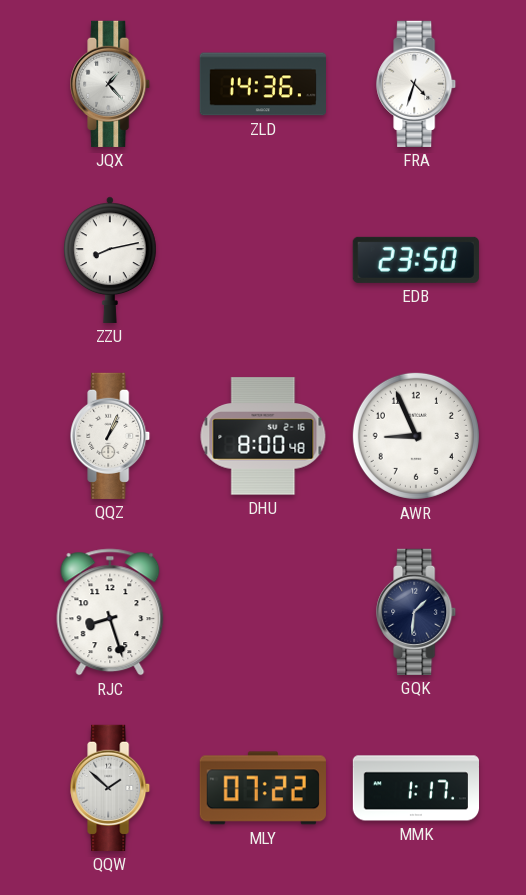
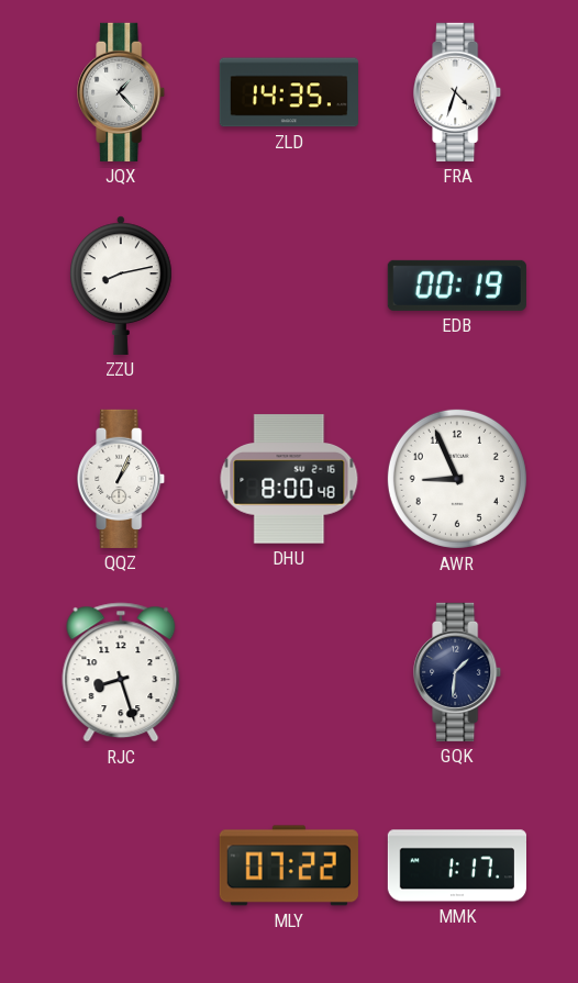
ZLD: 14:36 -> 14:35 (289, 92)
EDB: 23:50 -> 00:19 (457, 286)
QQW: 1:52 -> none (111, 788)
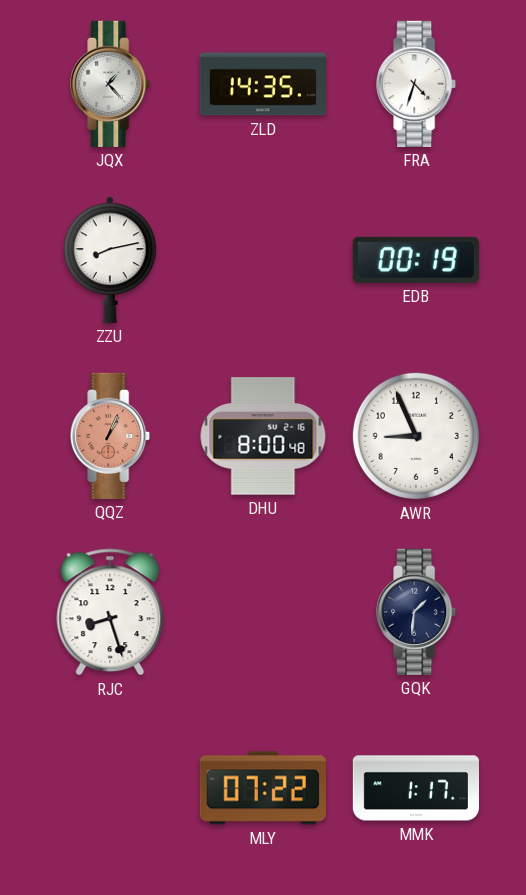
QQZ dial: white -> salmon (111, 436)
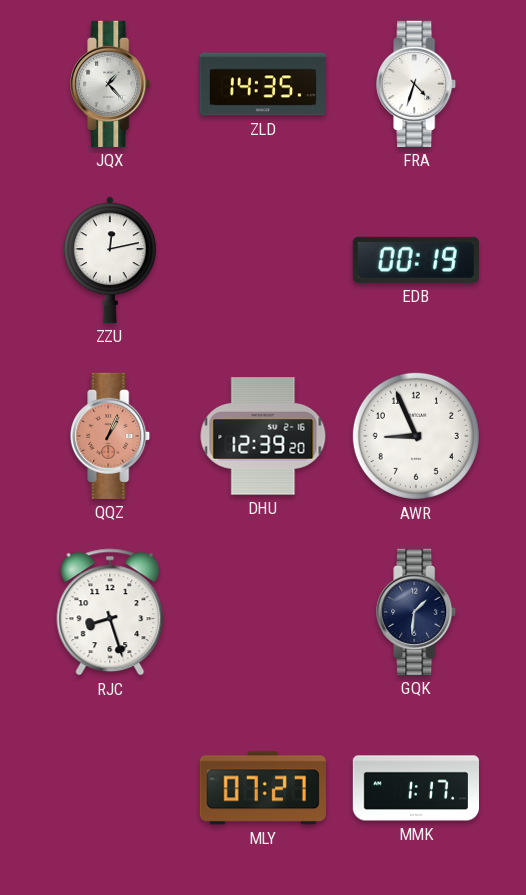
ZZU: 8:13 -> 12:13 (111, 260)
DHU: 8:00 -> 12:39 (263, 436)
MLY: 07:22 -> 07:27 (263, 788)
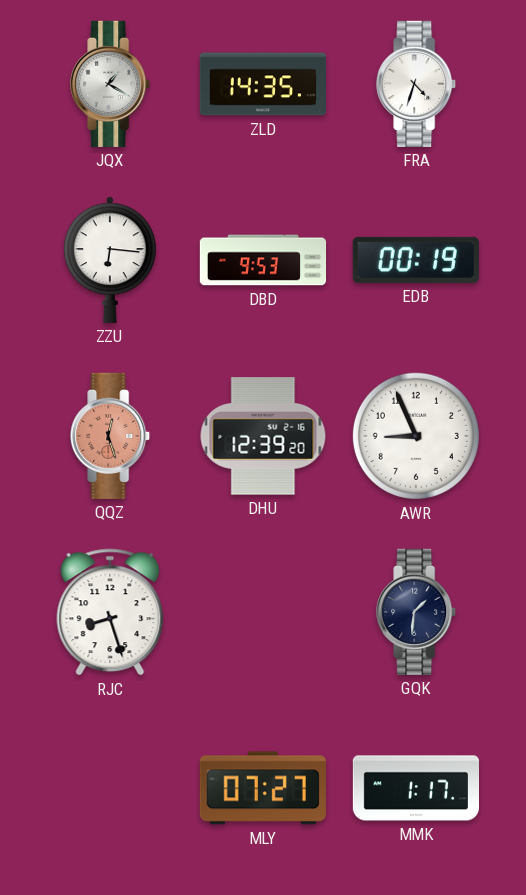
JQX: 1:23 -> 1:20 (111, 84)
ZZU: 12:13 -> 6:16 (111, 260)
DBD: none -> 9:53 (263, 260)
QQZ: 1:04 -> 12:27 (111, 436)
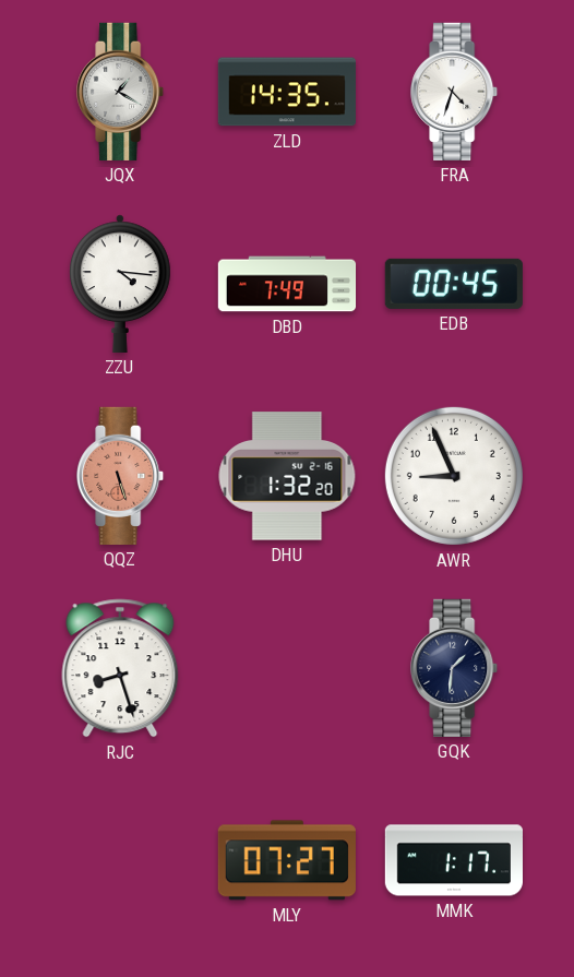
ZZU: 6:16 -> 4:16 (121, 284)
DBD: 9:53 -> 7:49 (287, 284)
EDB: 00:19 -> 00:45 (454, 284)
QQZ: 12:27 -> 5:27 (121, 476)
DHU: 12:39 -> 1:32 (287, 476)
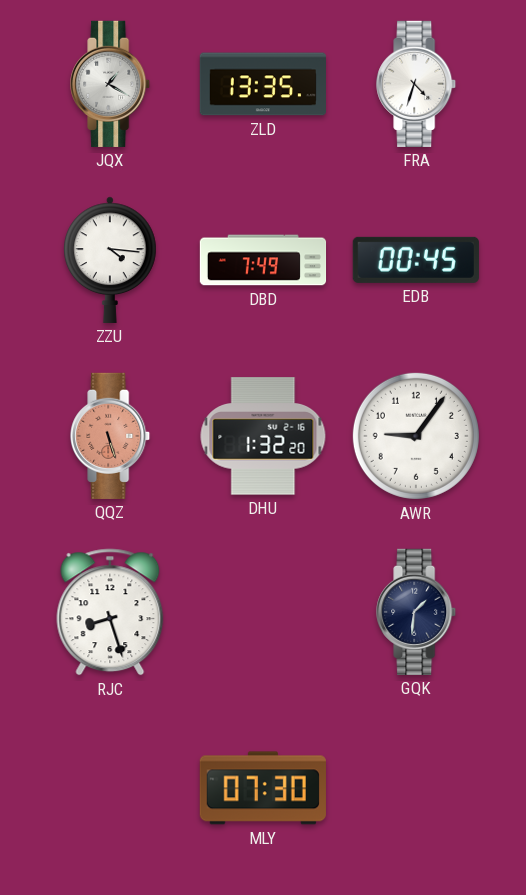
ZLD: 14:35 -> 13:35 (263, 84)
AWR: 8:56 -> 9:06 (416, 436)
MLY: 07:27 -> 07:30 (263, 788)
MMK: 1:17 -> none (453, 860)
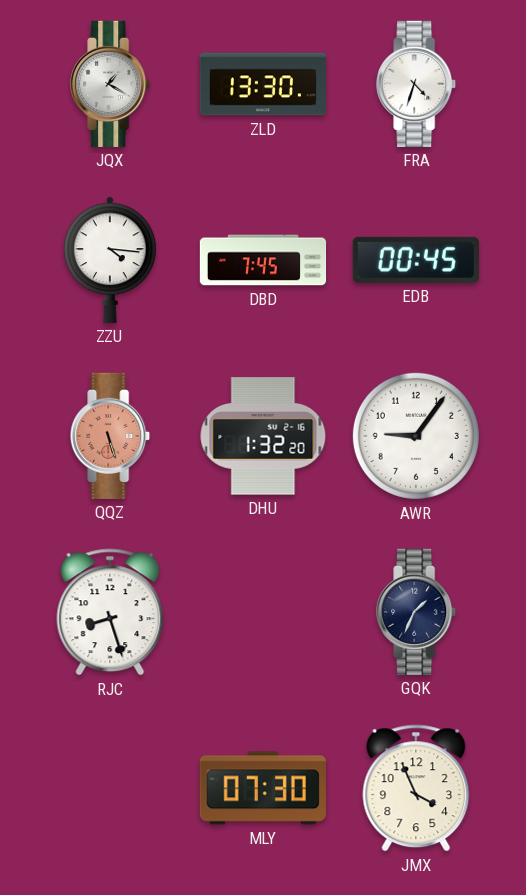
ZLD: 13:35 -> 13:30 (263, 84)
DBD: 7:49 -> 7:45 (263, 260)
GQK: 1:31 -> 1:34 (417, 612)
JMX: none -> 3:56 (416, 788)
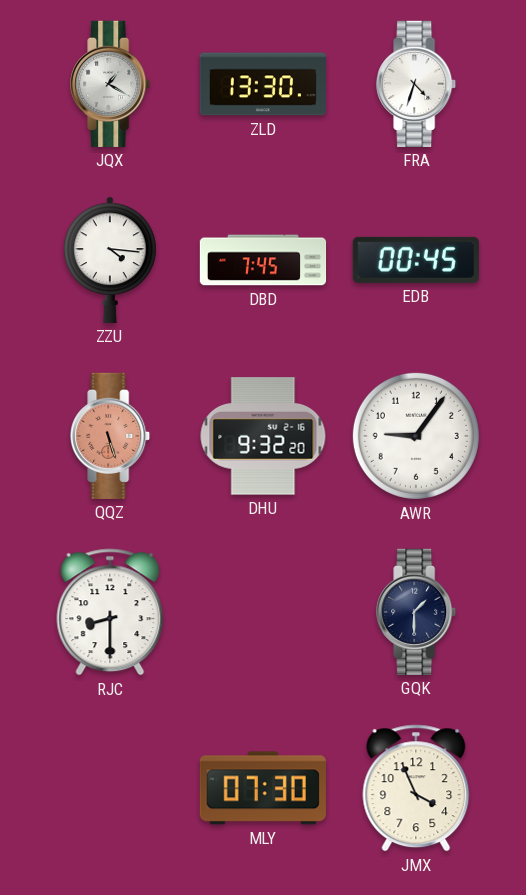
DHU: 1:32 -> 9:32 (263, 436)
RJC: 8:27 -> 8:30 (110, 612)
GQK: 1:34 -> 1:30 (417, 612)
